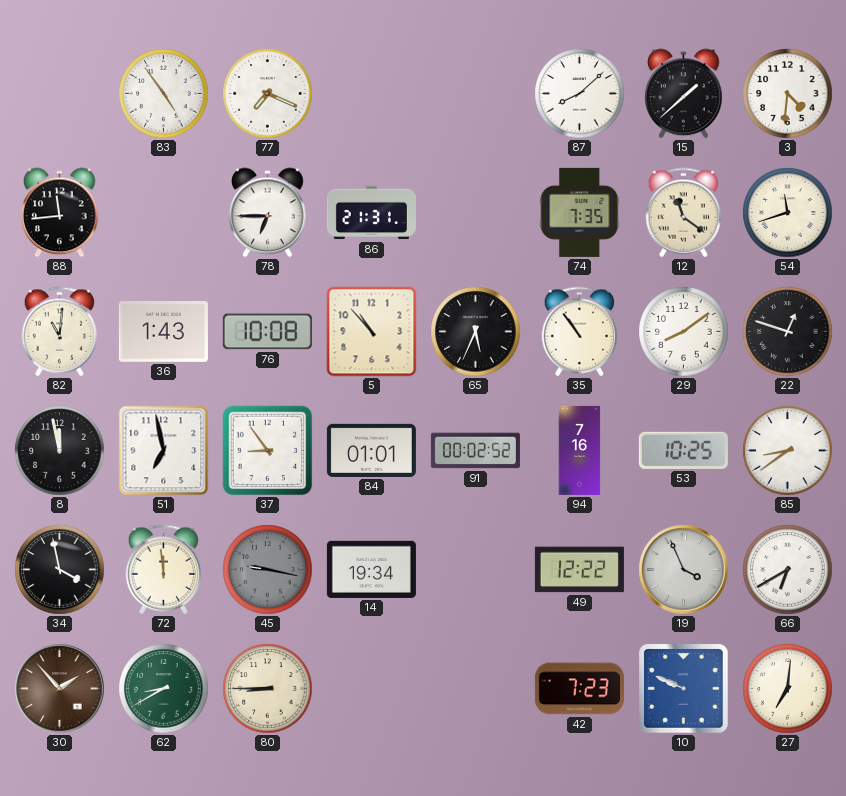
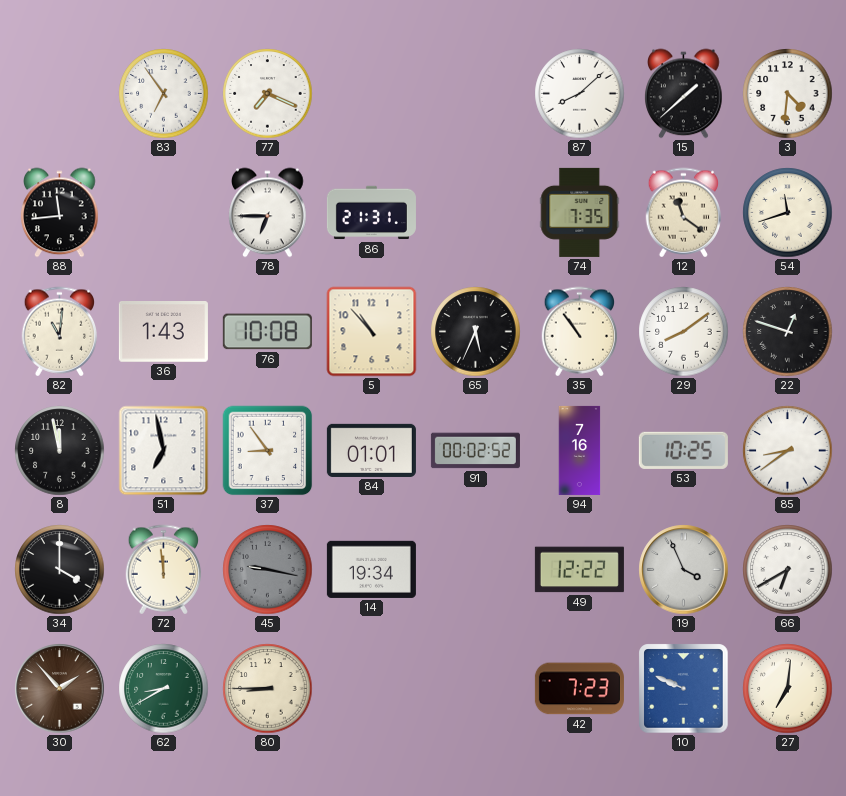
83: 4:54 -> 6:54 (164, 94)
34: 3:58 -> 4:00 (60, 570)
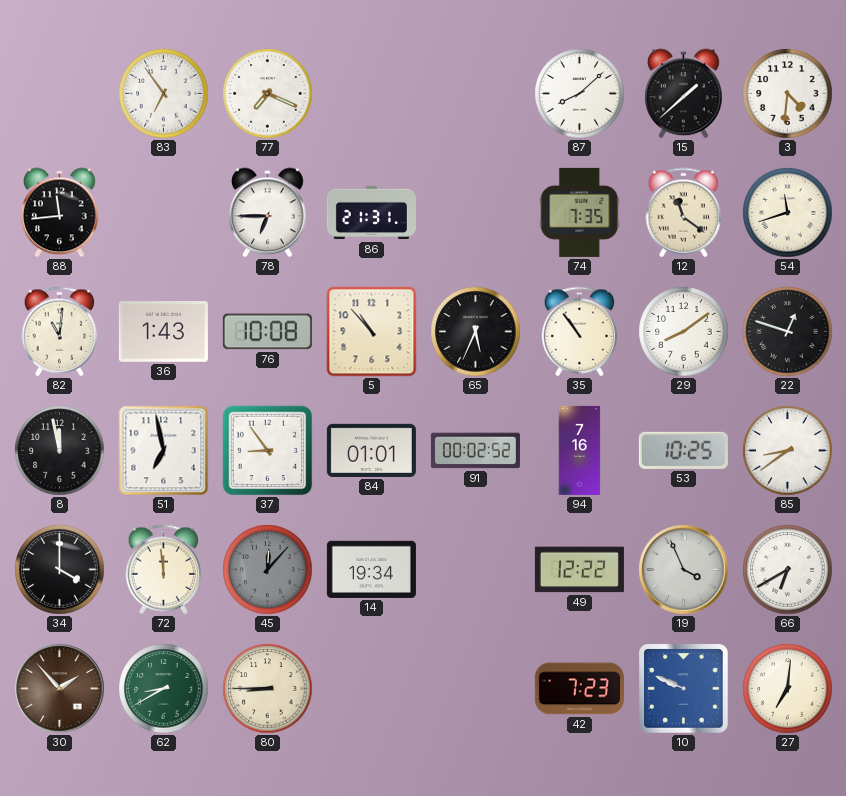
45: 9:17 -> 12:07 (268, 570)
